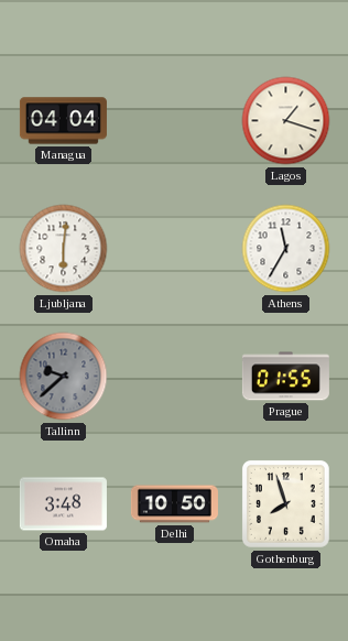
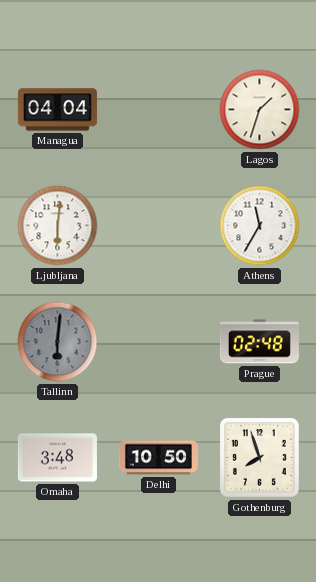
Lagos: 1:18 -> 1:33 (260, 110)
Tallinn: 9:38 -> 6:01 (58, 342)
Prague: 01:55 -> 02:48 (259, 342)
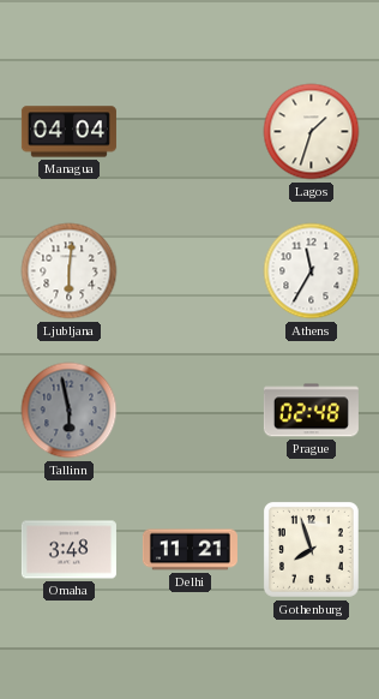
Tallinn: 6:01 -> 5:58 (70, 411)
Delhi: 10:50 -> 11:21 (189, 550)
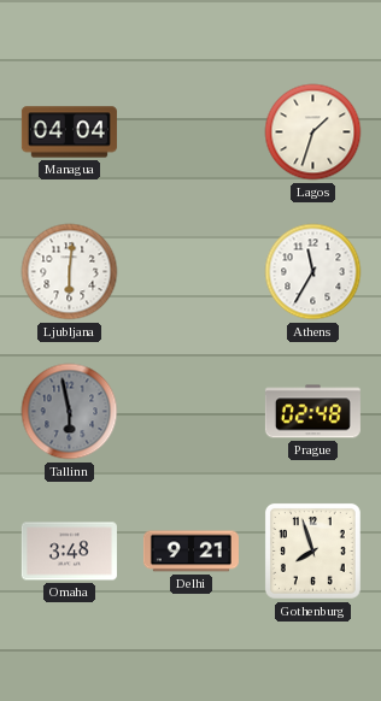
Delhi: 11:21 -> 9:21 (190, 552)
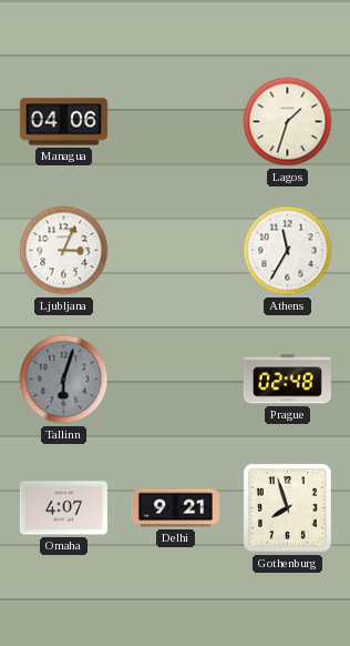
Managua: 04:04 -> 04:06 (63, 122)
Ljubljana: 6:01 -> 3:04 (64, 251)
Tallinn: 5:58 -> 6:03 (64, 380)
Omaha: 3:48 -> 4:07 (63, 508)
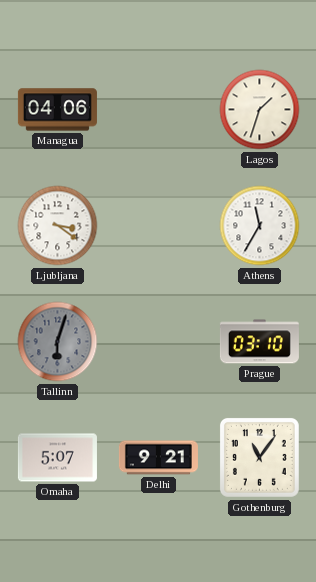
Ljubljana: 3:04 -> 3:21 (58, 226)
Prague: 02:48 -> 03:10 (259, 342)
Omaha: 4:07 -> 5:07 (57, 458)
Gothenburg: 7:57 -> 11:06 (259, 457)
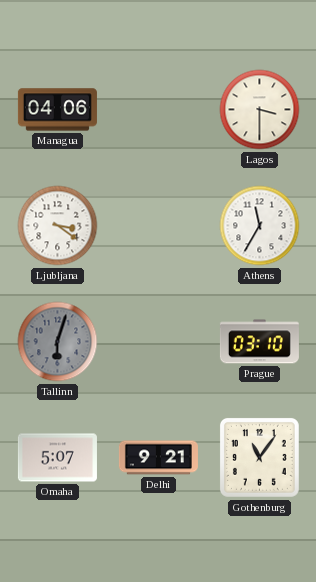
Lagos: 1:33 -> 3:30 (260, 110)
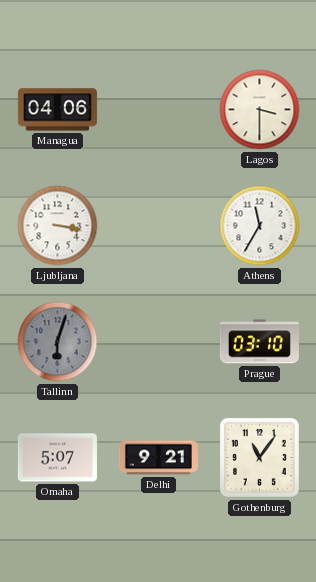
Ljubljana: 3:21 -> 3:17 (58, 226)
